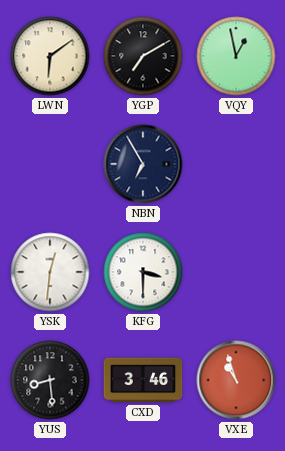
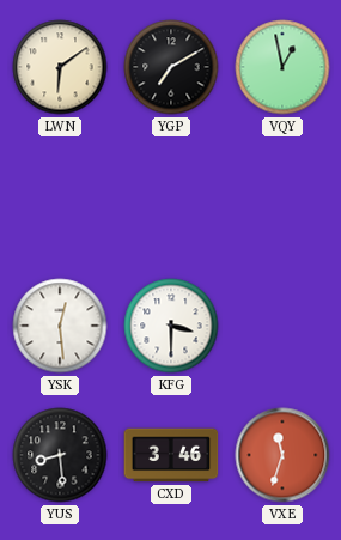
NBN: 6:55 -> none (143, 164)
YSK: 12:31 -> 12:29 (60, 326)
VXE: 10:57 -> 11:33 (282, 455)
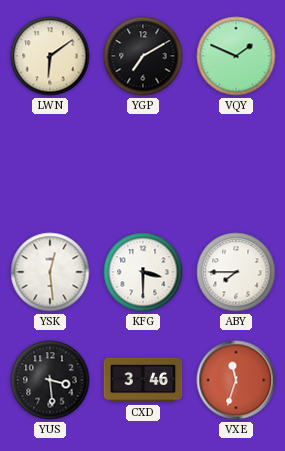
VQY: 12:58 -> 1:49 (236, 56)
ABY: none -> 7:45 (236, 272)
YUS: 8:29 -> 3:29 (50, 380)
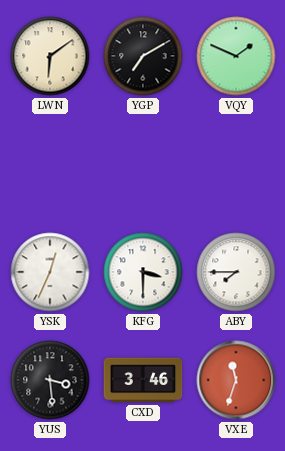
YSK: 12:29 -> 12:34 (50, 272)
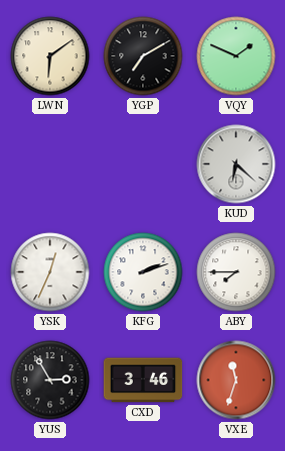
KUD: none -> 6:22 (236, 164)
KFG: 3:30 -> 2:12 (143, 272)
YUS: 3:29 -> 2:55 (50, 380)
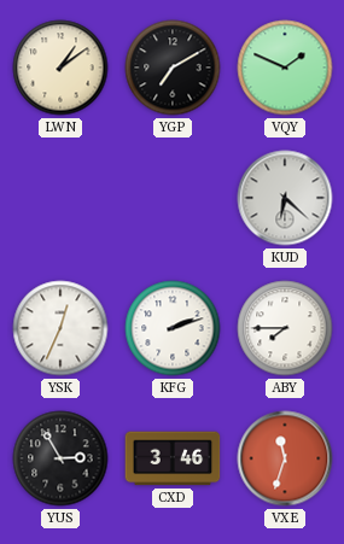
LWN: 6:09 -> 1:09 (60, 68)
